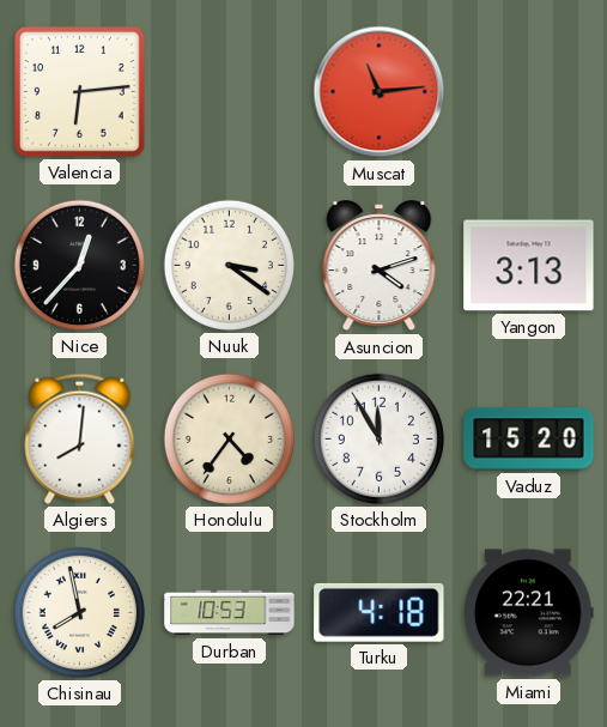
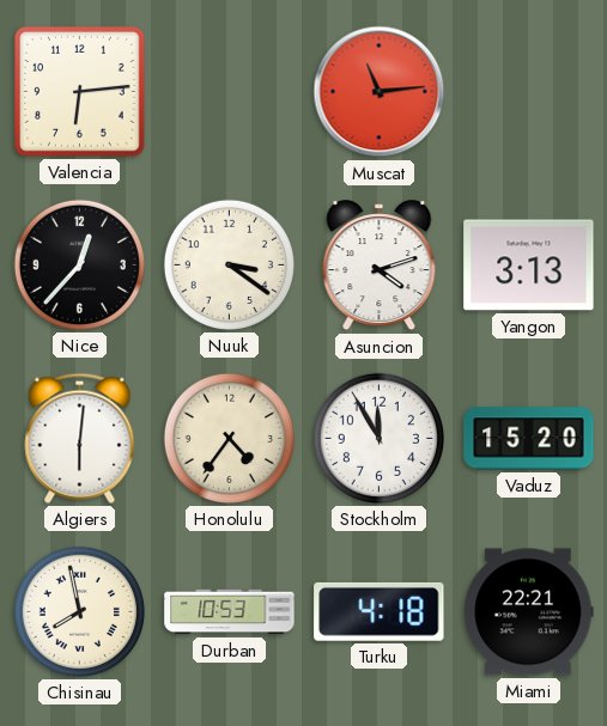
Algiers: 8:01 -> 6:01 (80, 438)
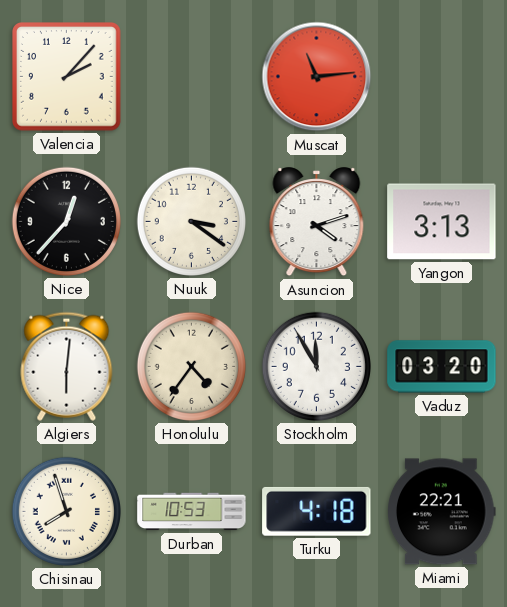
Valencia: 6:14 -> 2:07 (67, 77)
Vaduz: 15:20 -> 03:20 (442, 367)
Chisinau: 7:58 -> 7:57 (66, 511)
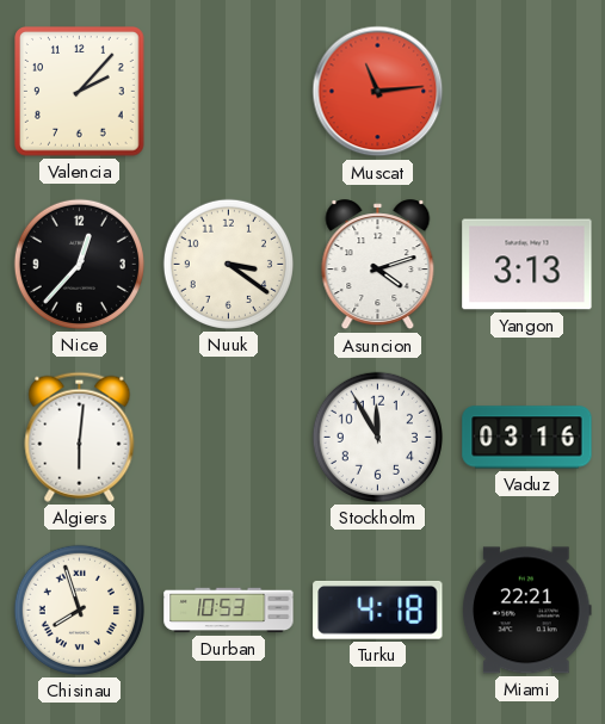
Honolulu: 4:36 -> none (191, 366)
Vaduz: 03:20 -> 03:16 (527, 438)
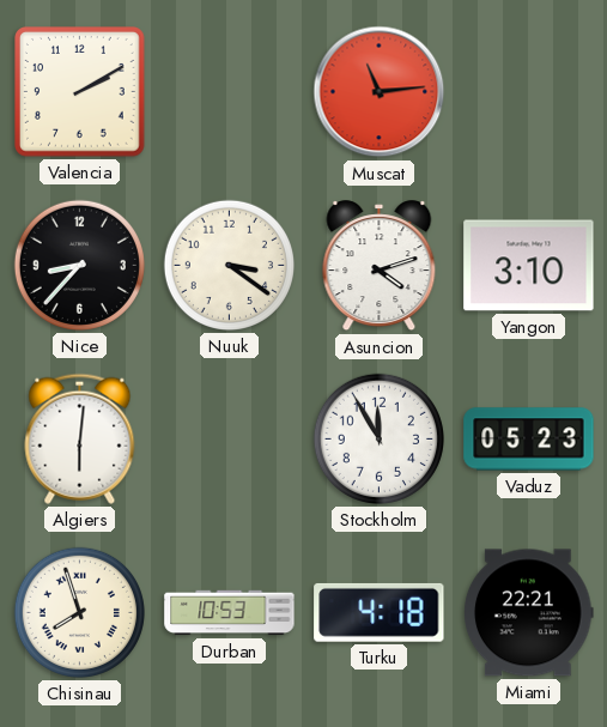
Valencia: 2:07 -> 2:10 (80, 92)
Nice: 12:37 -> 8:37 (79, 265)
Yangon: 3:13 -> 3:10 (529, 266)
Vaduz: 03:16 -> 05:23 (529, 440)
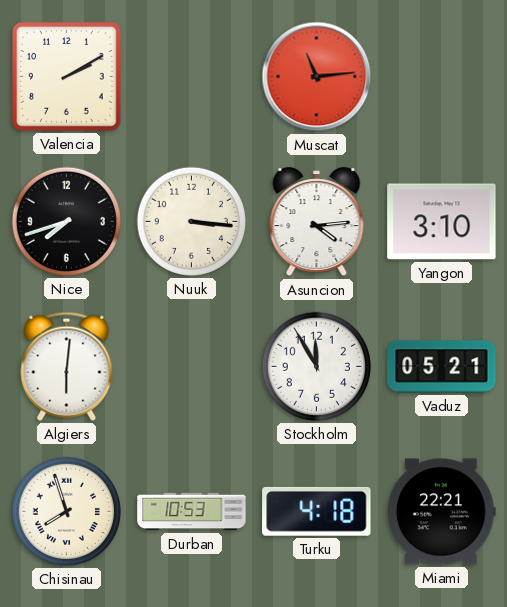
Nice: 8:37 -> 7:42 (66, 221)
Nuuk: 3:21 -> 3:16 (191, 221)
Asuncion: 4:12 -> 4:14 (317, 222)
Vaduz: 05:23 -> 05:21 (442, 367)
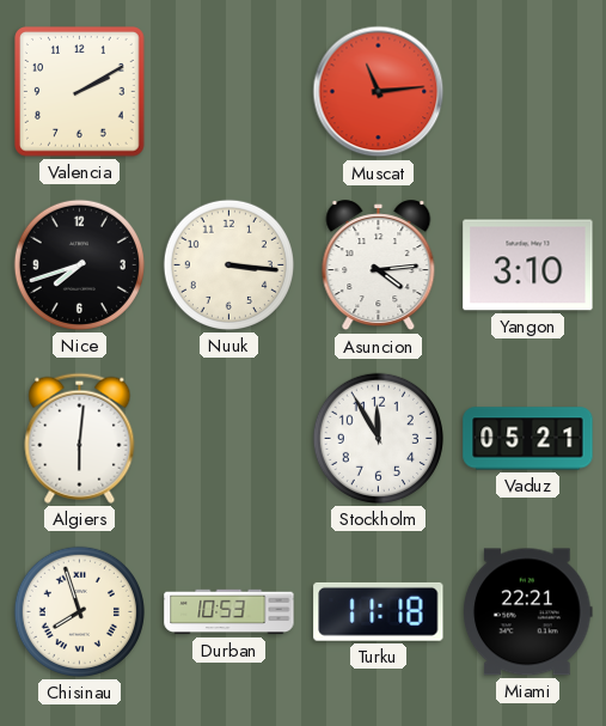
Turku: 4:18 -> 11:18 (379, 611)
